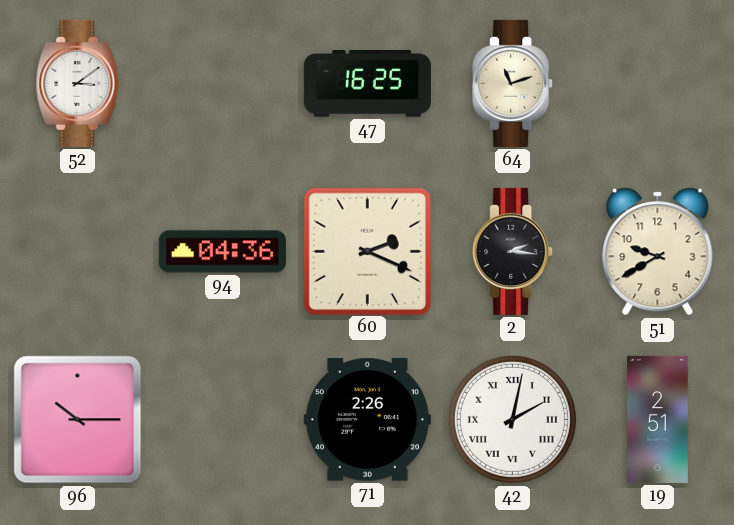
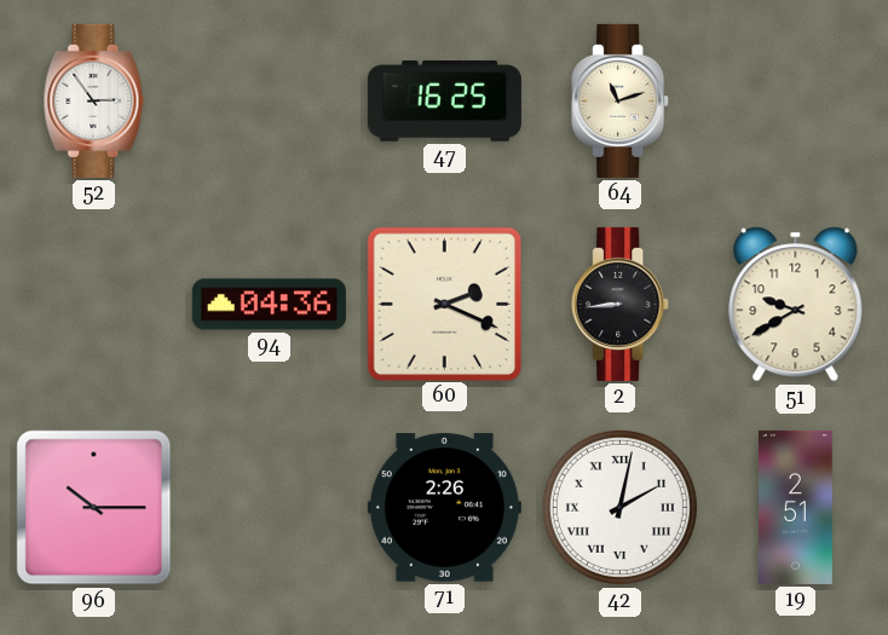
52: 3:09 -> 2:54 (94, 100)
2: 2:16 -> 8:44 (621, 304)
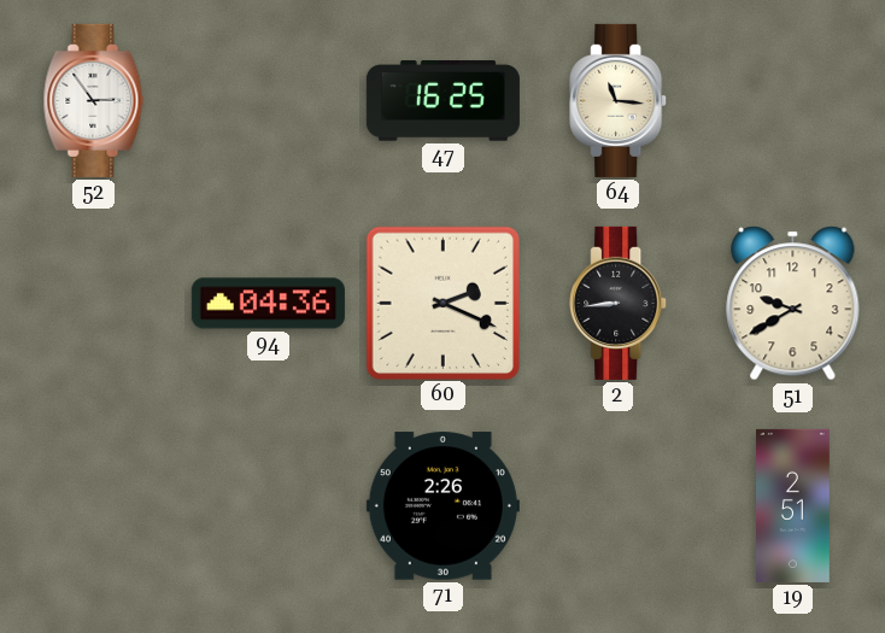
64: 11:12 -> 11:16 (619, 100)
96: 10:15 -> none (94, 508)
42: 2:02 -> none (619, 507)
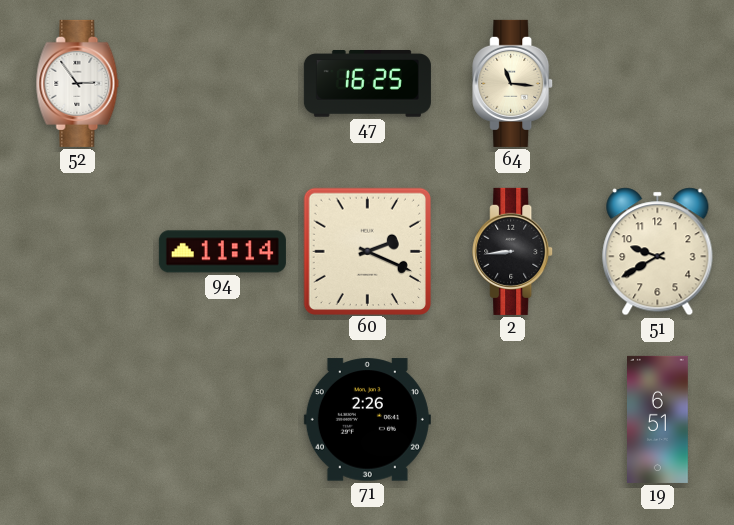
94: 04:36 -> 11:14 (222, 252)
19: 2:51 -> 6:51 (658, 419)
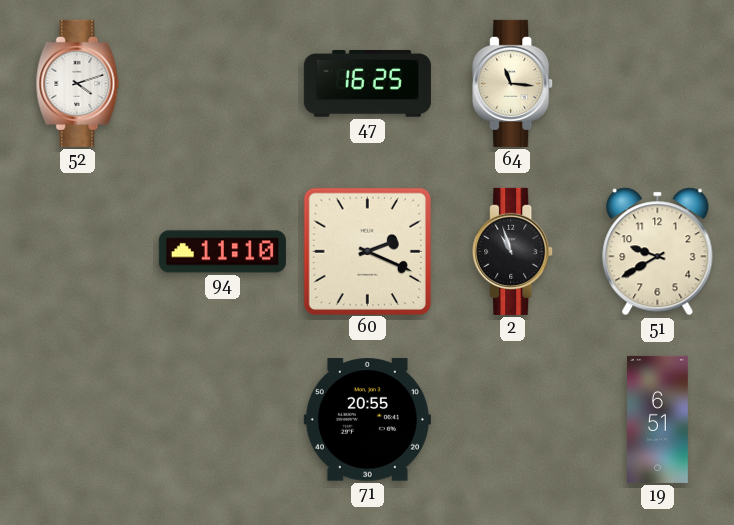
52: 2:54 -> 4:12 (78, 83)
94: 11:14 -> 11:10 (222, 252)
2: 8:44 -> 10:57 (513, 251)
71: 2:26 -> 20:55 (367, 420)
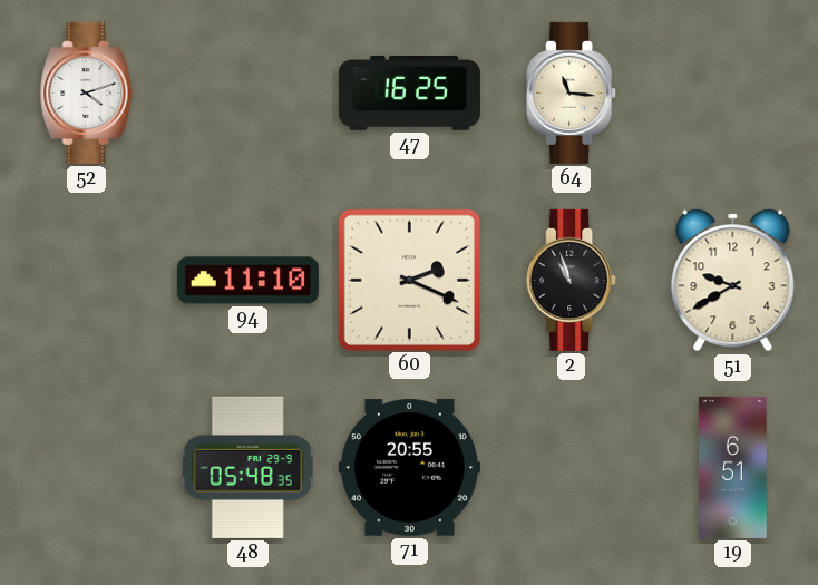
48: none -> 05:48 (249, 467)
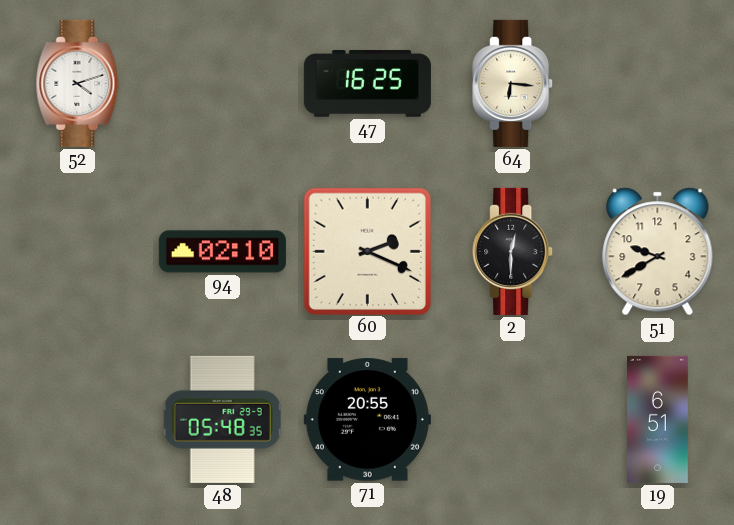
64: 11:16 -> 6:16 (513, 83)
94: 11:10 -> 02:10 (222, 252)
2: 10:57 -> 12:30 (513, 251)
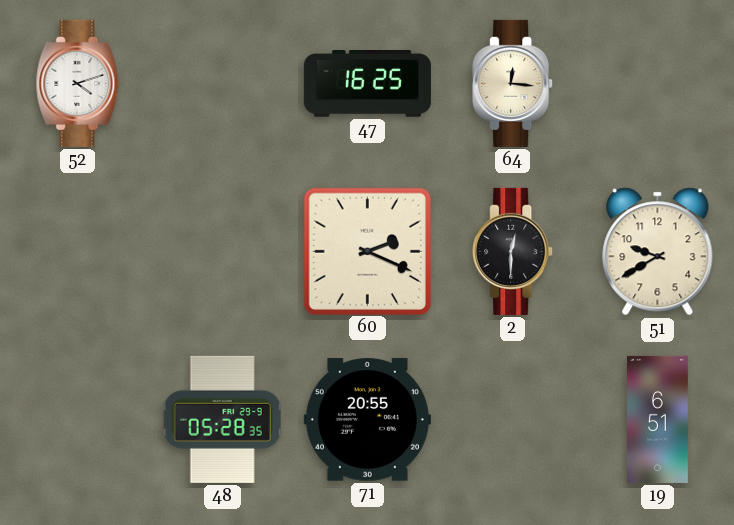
64: 6:16 -> 12:16 (513, 83)
94: 02:10 -> none (222, 252)
48: 05:48 -> 05:28 (223, 419)
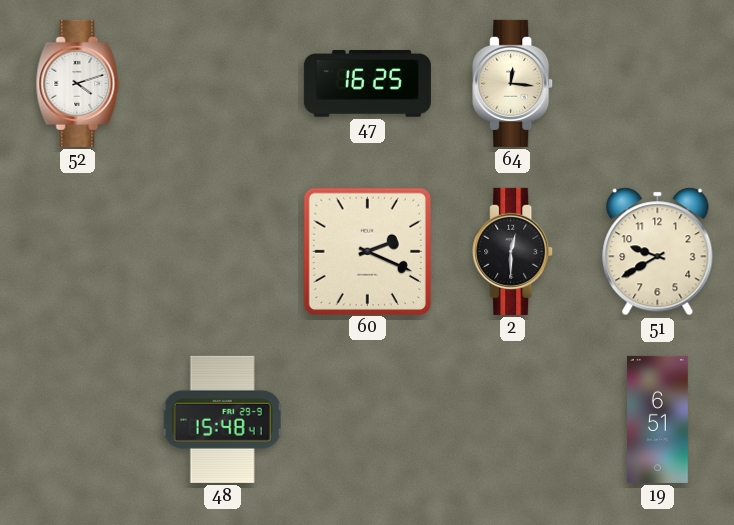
48: 05:28 -> 15:48 (223, 419)
71: 20:55 -> none (367, 420)
